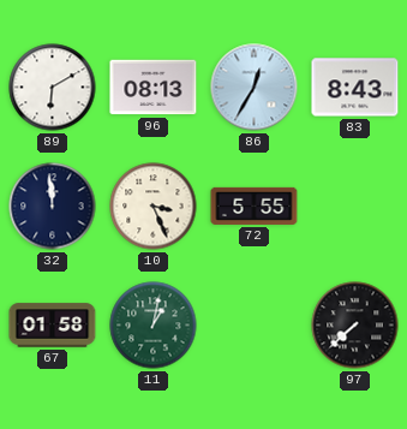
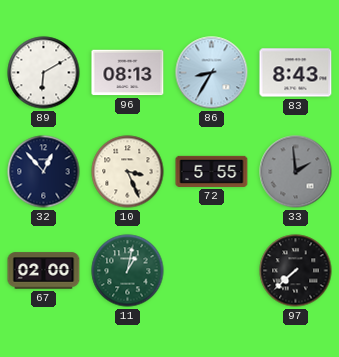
86: 12:35 -> 8:35 (212, 73)
32: 11:59 -> 12:53 (44, 172)
33: none -> 1:59 (296, 172)
67: 01:58 -> 02:00 (44, 271)
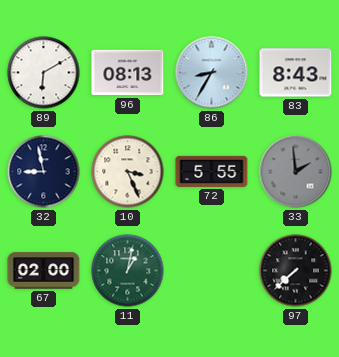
32: 12:53 -> 8:58 (44, 172)
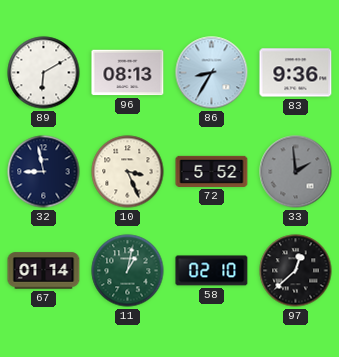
83: 8:43 -> 9:36 (296, 73)
72: 5:55 -> 5:52 (212, 171)
67: 02:00 -> 01:14 (44, 271)
58: none -> 02:10 (212, 271)
97: 7:38 -> 12:38 (296, 271)
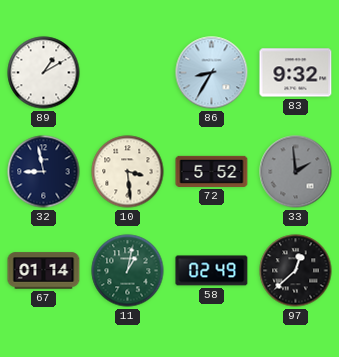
89: 6:10 -> 1:10 (44, 73)
96: 08:13 -> none (128, 73)
83: 9:36 -> 9:32 (296, 73)
10: 3:26 -> 3:29 (128, 172)
58: 02:10 -> 02:49 (212, 271)
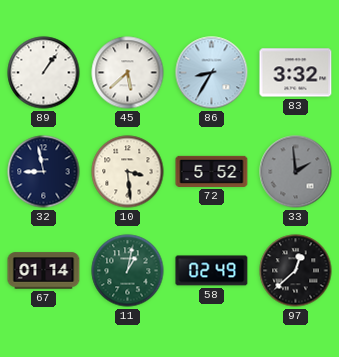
89: 1:10 -> 1:06 (44, 73)
45: none -> 5:38 (128, 73)
83: 9:32 -> 3:32 (296, 73)
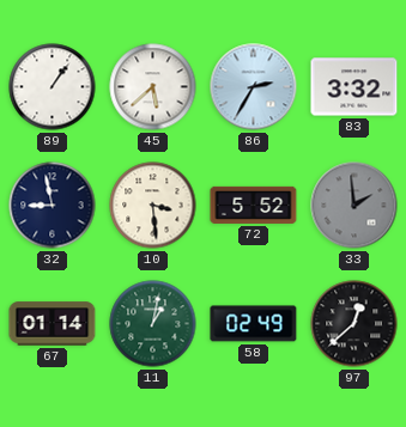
86: 8:35 -> 2:35 (254, 87)
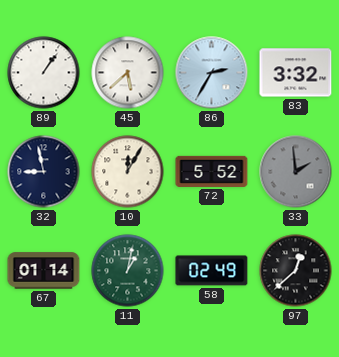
10: 3:29 -> 12:05 (128, 172)
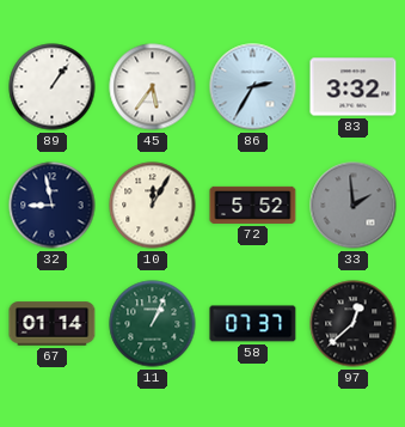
45: 5:38 -> 5:36 (153, 87)
11: 1:02 -> 1:04 (153, 324)
58: 02:49 -> 07:37 (253, 324)
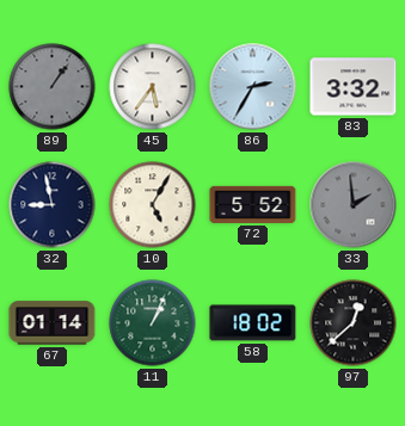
89 dial: white -> grey (53, 87)
10: 12:05 -> 5:05 (153, 205)
58: 07:37 -> 18:02 (253, 323)
